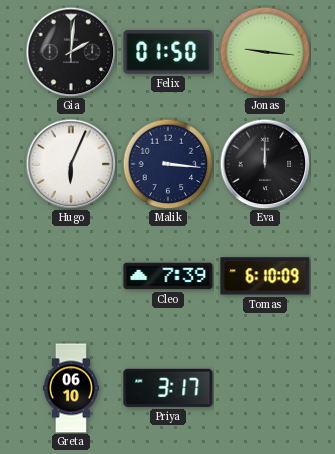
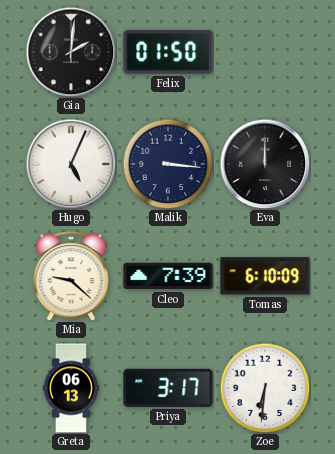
Jonas: 9:16 -> none (265, 52)
Hugo: 6:04 -> 5:04 (71, 164)
Mia: none -> 9:22 (71, 276)
Greta: 06:10 -> 06:13 (70, 388)
Zoe: none -> 6:31 (265, 388)
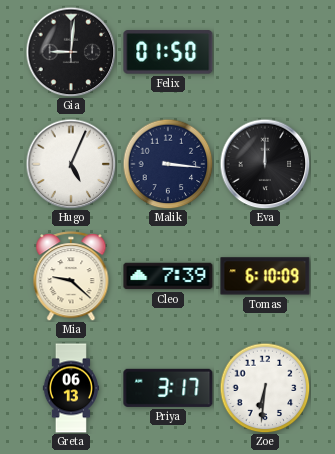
Gia: 2:01 -> 9:01 (71, 52)
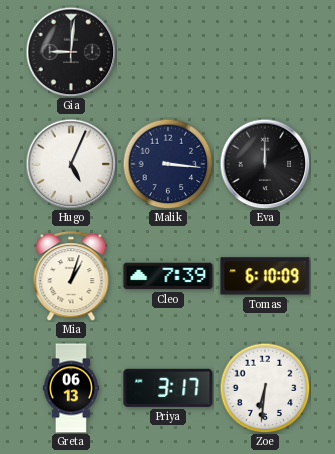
Felix: 01:50 -> none (168, 52)
Mia: 9:22 -> 1:03 (71, 276)
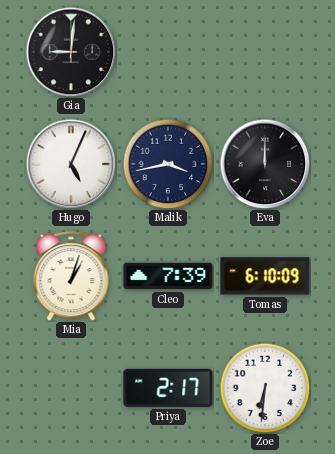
Malik: 3:16 -> 3:43 (168, 164)
Greta: 06:13 -> none (70, 388)
Priya: 3:17 -> 2:17 (168, 388)
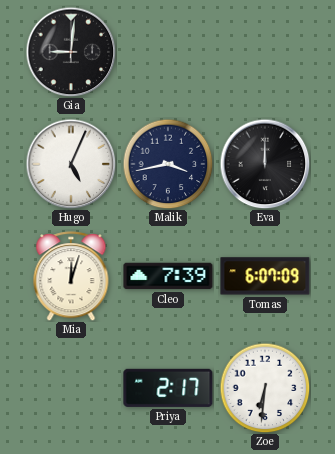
Mia: 1:03 -> 12:03 (71, 276)
Tomas: 6:10 -> 6:07 (265, 276)
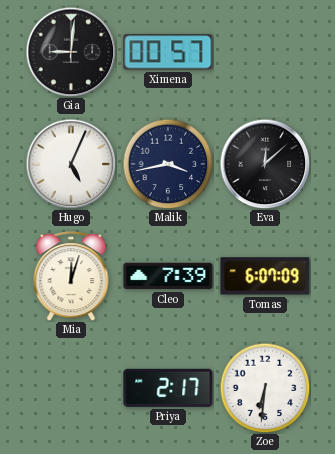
Ximena: none -> 00:57 (168, 52)
Eva: 12:00 -> 12:08 (265, 164)
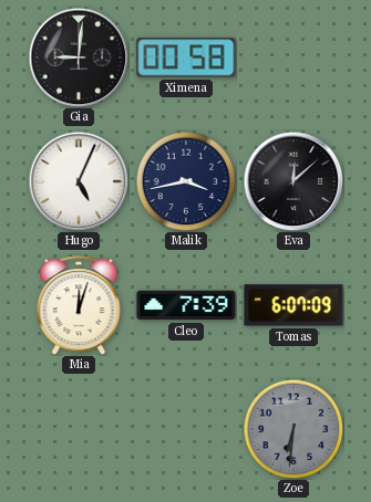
Ximena: 00:57 -> 00:58 (186, 57)
Priya: 2:17 -> none (168, 388)
Zoe dial: white -> grey (293, 429)
